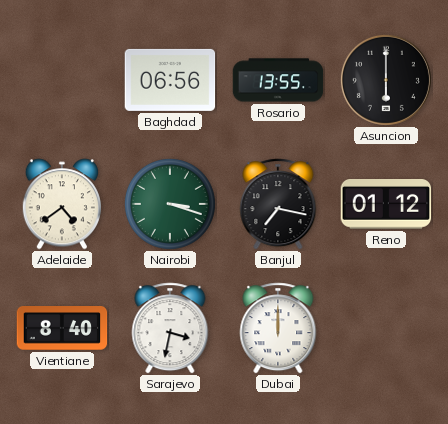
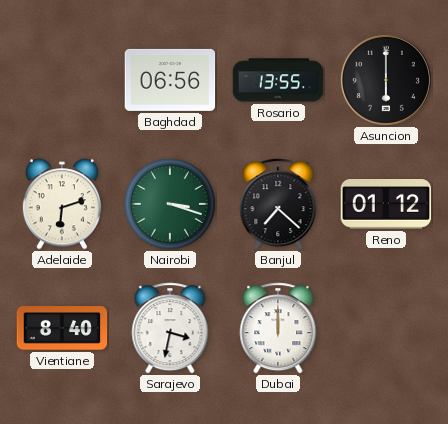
Adelaide: 4:39 -> 6:12 (62, 204)
Banjul: 7:17 -> 7:22 (278, 204)
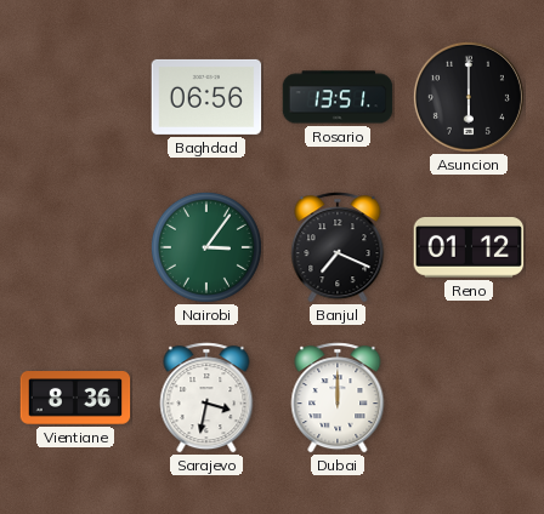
Rosario: 13:55 -> 13:51 (338, 97)
Adelaide: 6:12 -> none (62, 204)
Nairobi: 3:18 -> 3:06 (206, 247)
Banjul: 7:22 -> 7:19 (338, 247)
Vientiane: 8:40 -> 8:36 (75, 399)
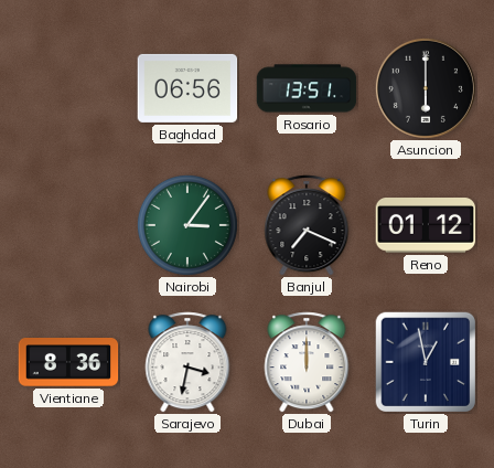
Turin: none -> 12:58 (425, 361)
